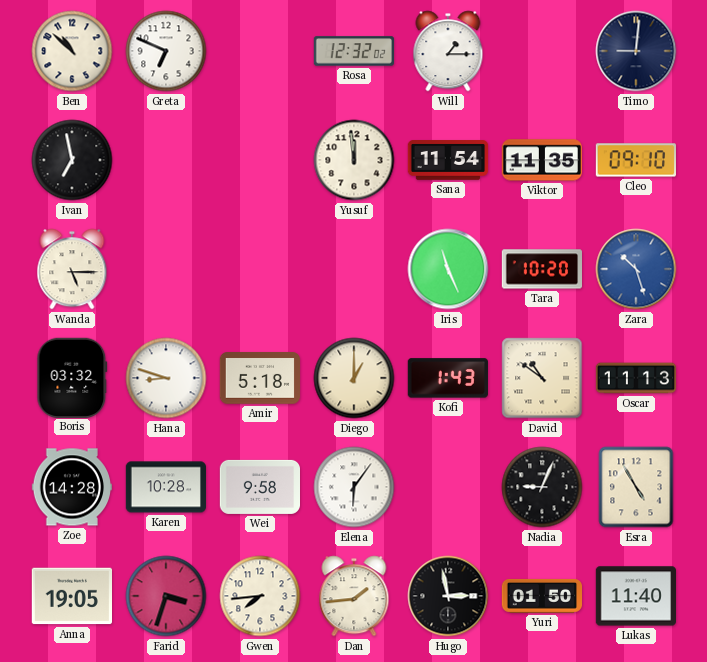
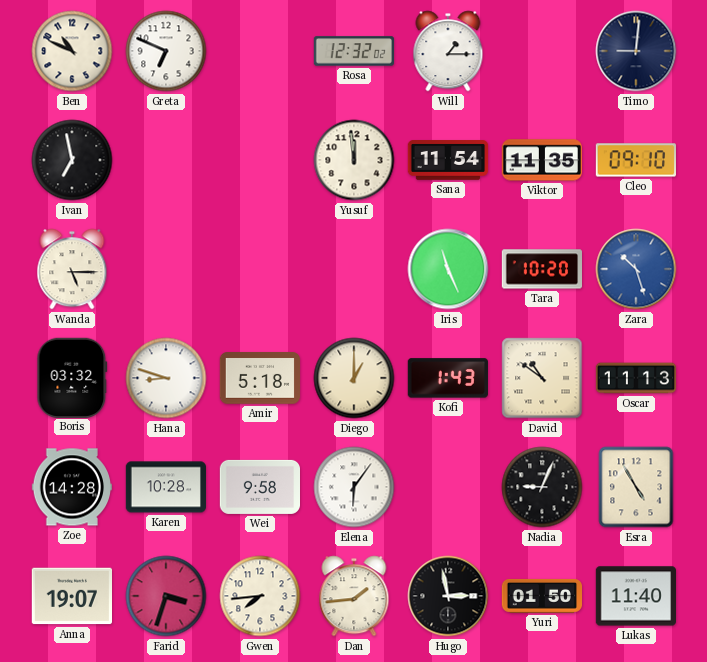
Ben: 10:52 -> 10:49 (72, 51)
Anna: 19:05 -> 19:07 (71, 596)
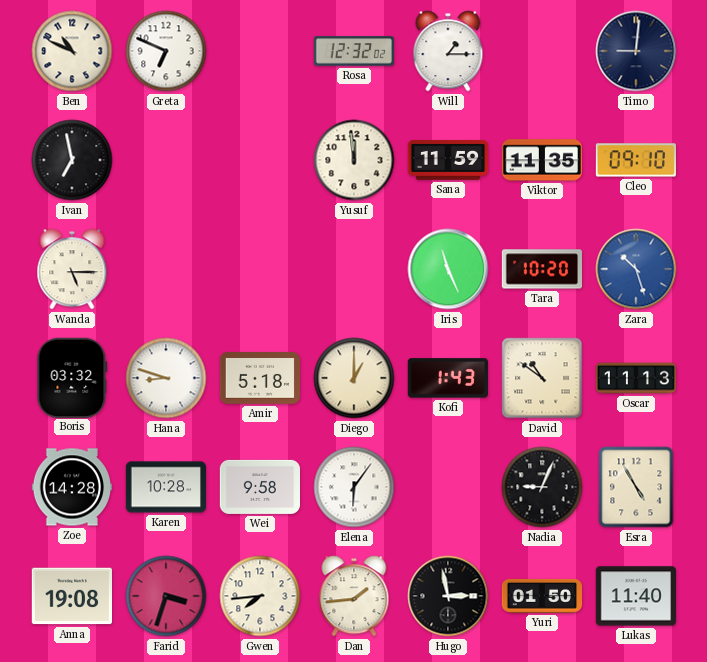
Sana: 11:54 -> 11:59 (448, 160)
Anna: 19:07 -> 19:08 (71, 596)
